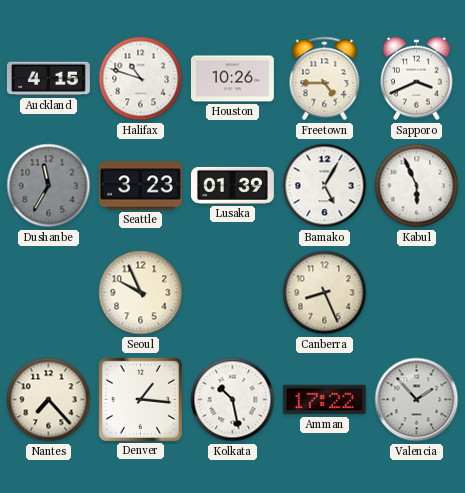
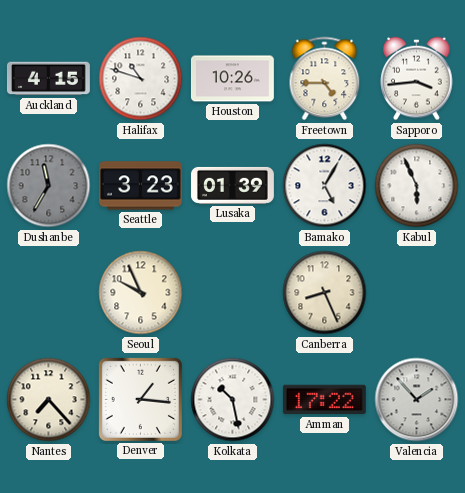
Sapporo: 3:41 -> 3:44 (417, 79)
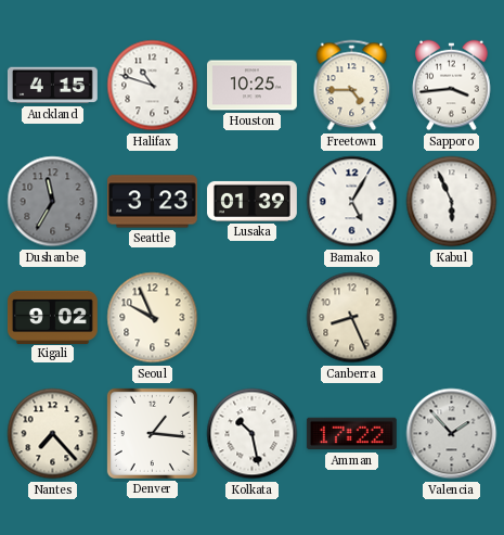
Houston: 10:26 -> 10:25 (251, 86)
Kigali: none -> 9:02 (52, 317)
